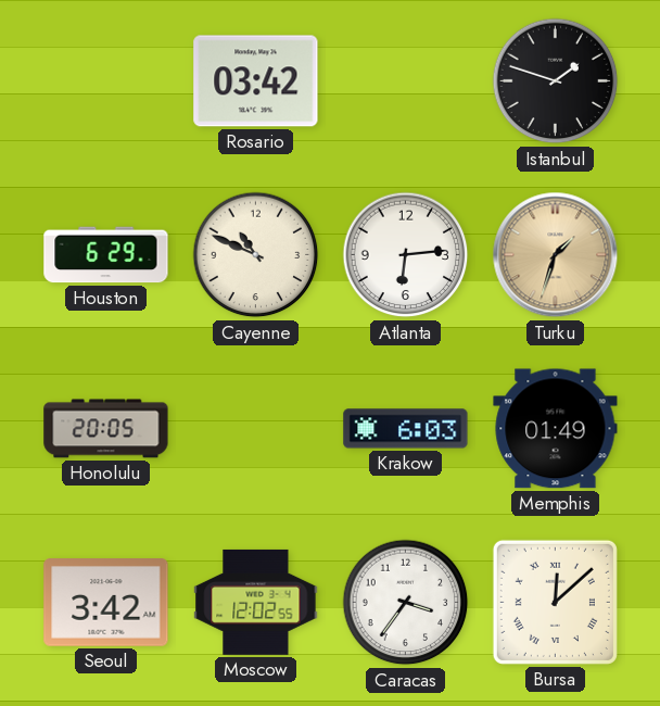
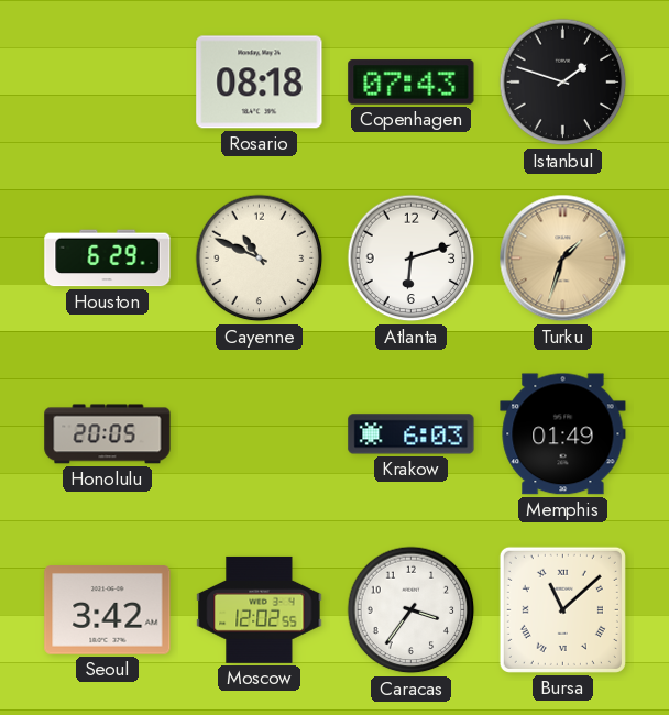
Rosario: 03:42 -> 08:18 (260, 82)
Copenhagen: none -> 07:43 (412, 82)
Atlanta: 6:14 -> 6:12 (412, 258)
Bursa: 12:08 -> 11:08 (562, 609)
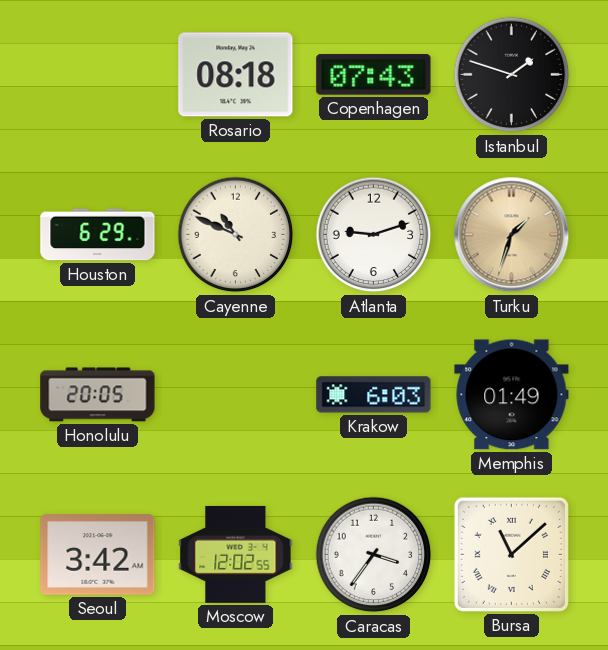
Atlanta: 6:12 -> 9:12 (374, 235)
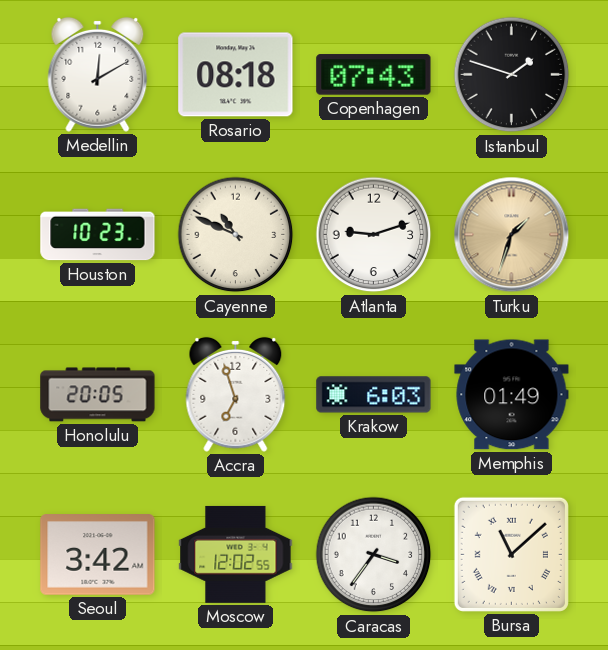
Medellin: none -> 12:10 (98, 74)
Houston: 6:29 -> 10:23 (98, 235)
Accra: none -> 6:57 (236, 394)
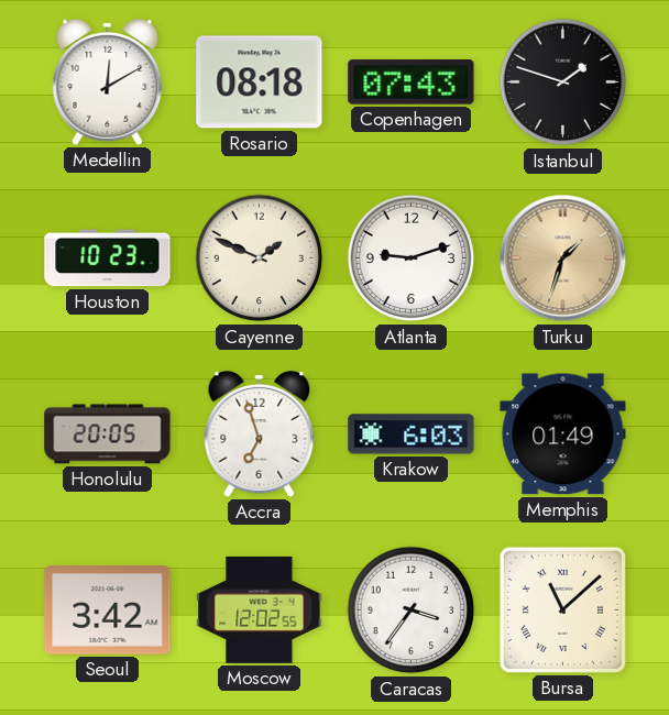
Cayenne: 10:49 -> 1:49 (260, 258)
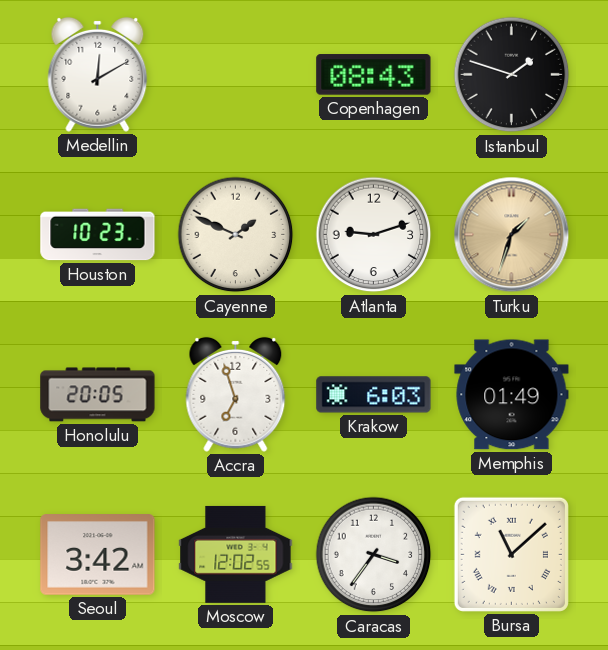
Rosario: 08:18 -> none (260, 82)
Copenhagen: 07:43 -> 08:43 (374, 75)
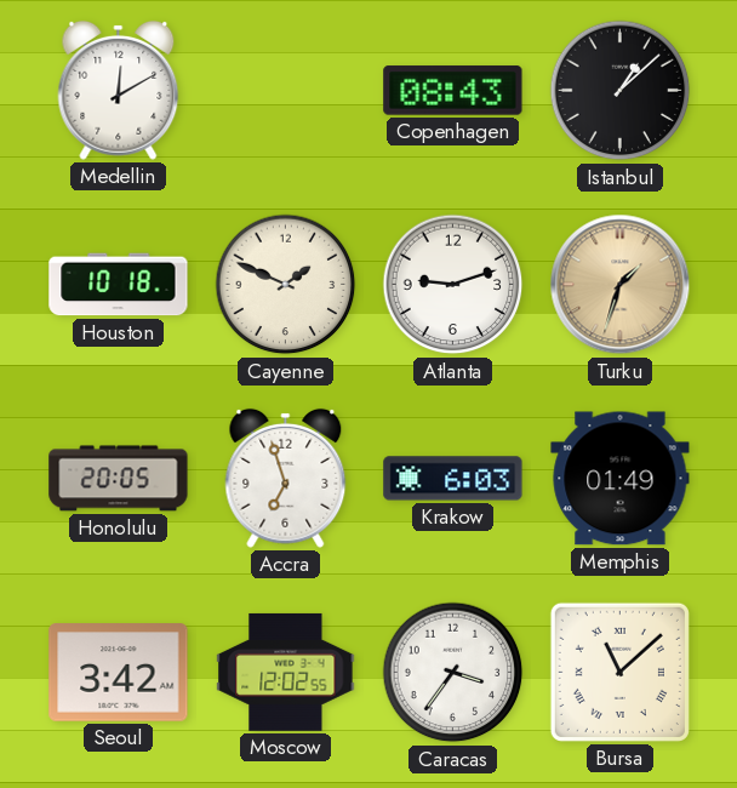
Istanbul: 1:48 -> 1:08 (621, 91)
Houston: 10:23 -> 10:18 (119, 285)
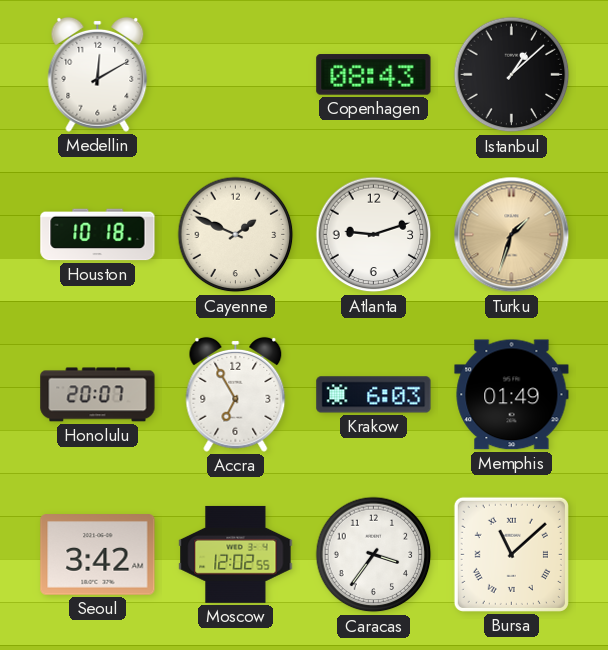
Honolulu: 20:05 -> 20:07 (98, 395)
Accra: 6:57 -> 6:55 (236, 394)
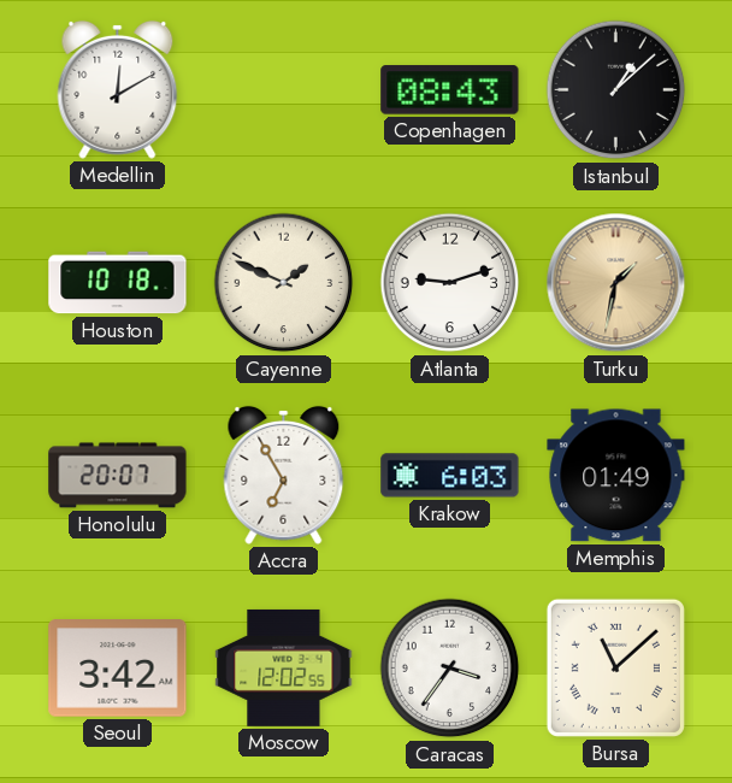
Turku: 1:33 -> 1:32 (616, 283)
